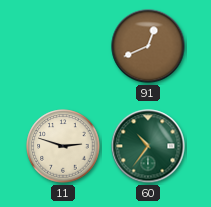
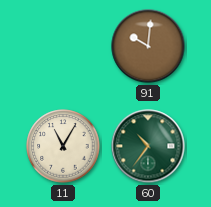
91: 12:41 -> 10:01 (148, 46)
11: 2:48 -> 11:05 (63, 146)
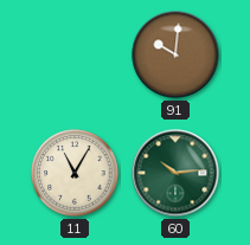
60: 10:36 -> 10:14 (175, 173)
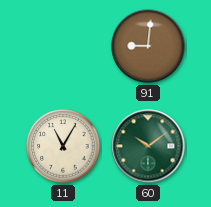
91: 10:01 -> 9:01 (148, 46)
60: 10:14 -> 10:09 (148, 146)
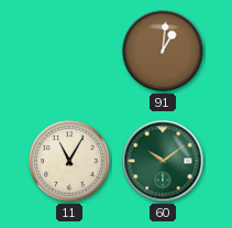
91: 9:01 -> 1:01 (163, 51)
